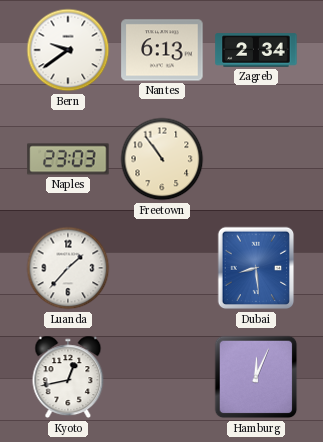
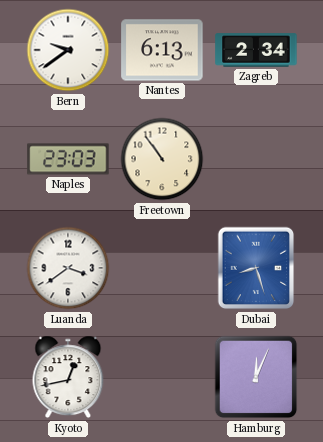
Luanda: 1:37 -> 3:39 (68, 268)
Dubai: 8:29 -> 8:27 (256, 268)
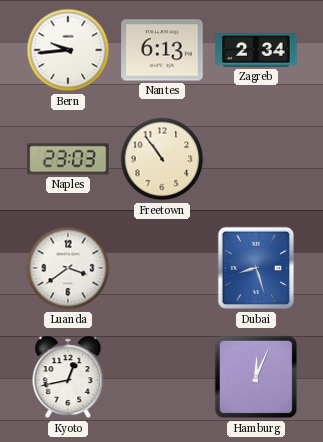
Bern: 9:39 -> 9:44 (68, 50)
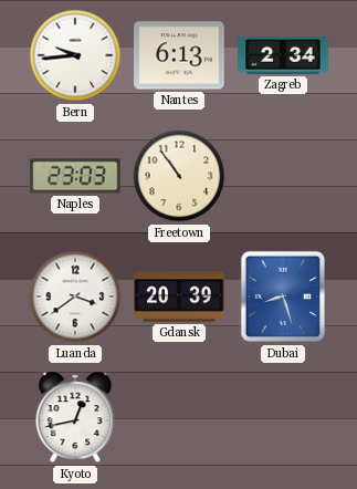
Gdansk: none -> 20:39 (179, 296)
Hamburg: 12:04 -> none (256, 377)
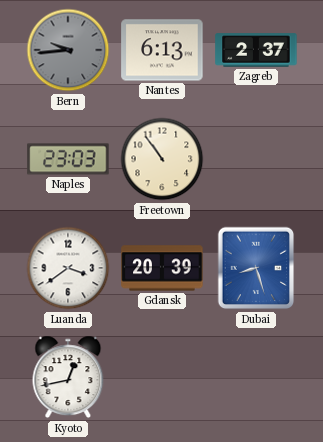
Bern dial: white -> grey (68, 50)
Zagreb: 2:34 -> 2:37 (256, 50)
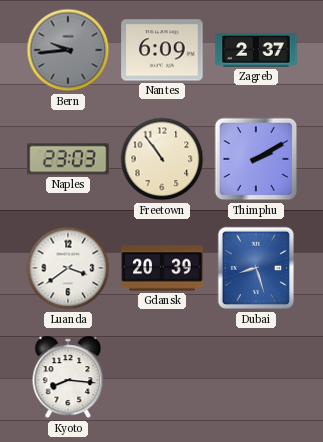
Nantes: 6:13 -> 6:09 (162, 50)
Thimphu: none -> 2:10 (256, 159)
Kyoto: 12:43 -> 8:16 (68, 377)
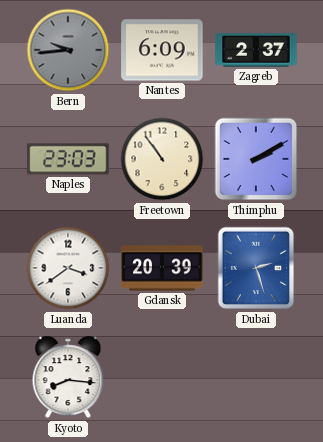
Dubai: 8:27 -> 2:27 (256, 268)
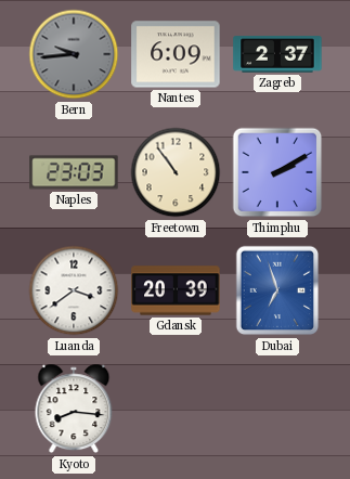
Dubai: 2:27 -> 6:57 (277, 290)
